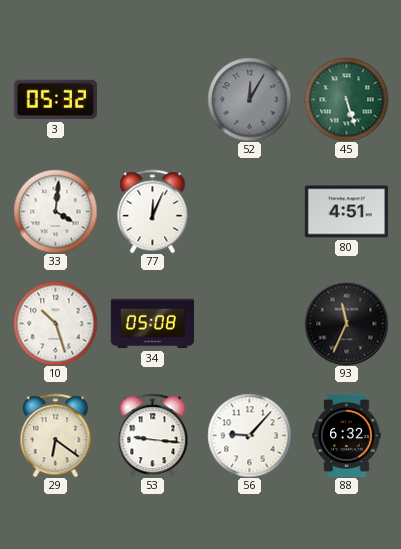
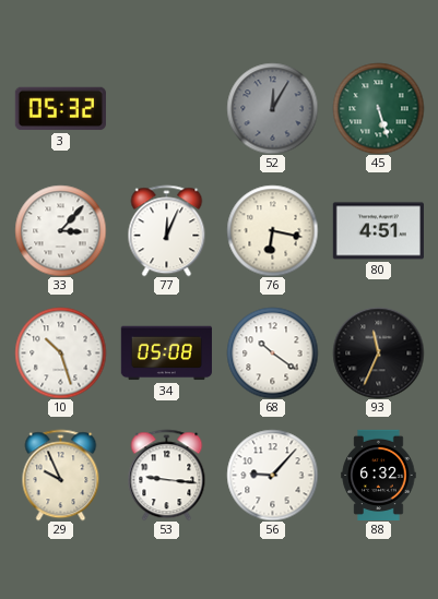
33: 4:01 -> 3:07 (60, 230)
76: none -> 6:17 (272, 230)
68: none -> 10:21 (272, 352)
29: 6:21 -> 9:56 (61, 475)
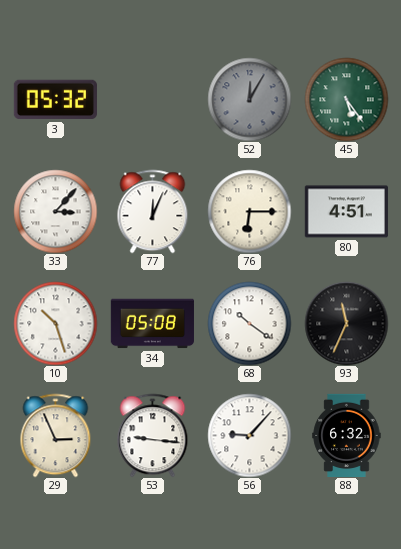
45: 5:27 -> 5:24 (346, 99)
76: 6:17 -> 6:15 (249, 211)
29: 9:56 -> 2:56 (56, 435)
